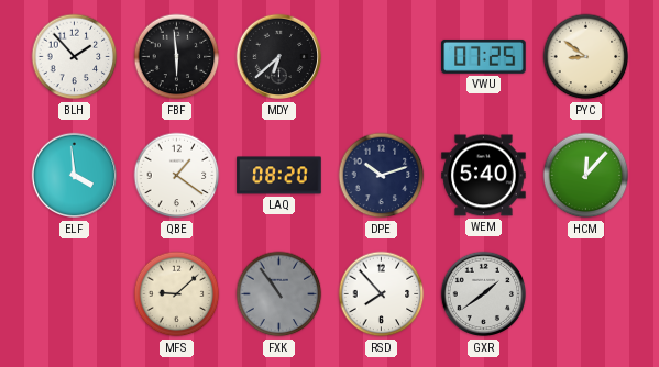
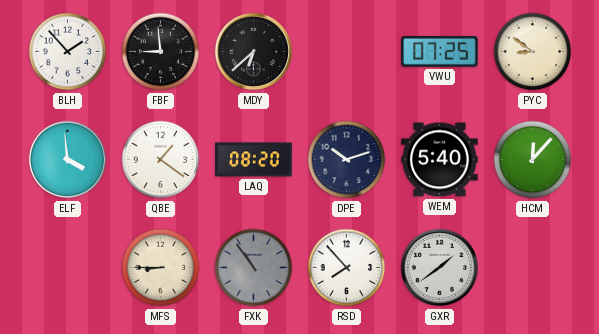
FBF: 5:59 -> 8:59 (161, 52)
MFS: 9:08 -> 8:45 (161, 268)
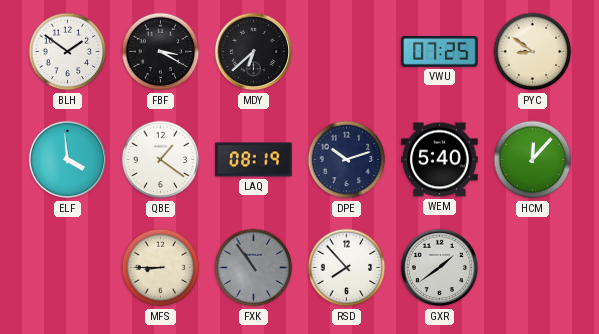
BLH: 1:53 -> 1:51 (68, 52)
FBF: 8:59 -> 3:20 (161, 52)
LAQ: 08:20 -> 08:19 (254, 160)
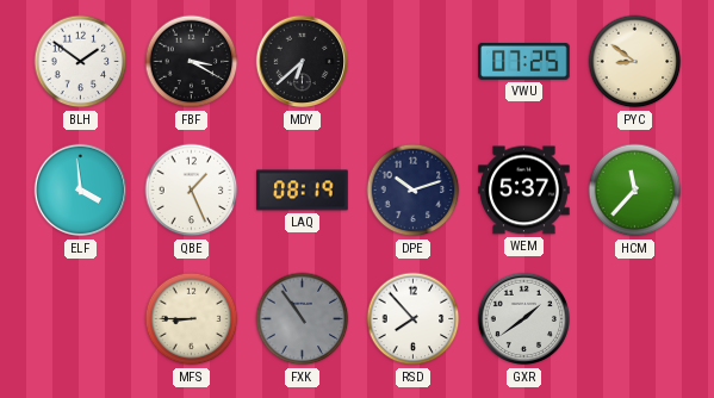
QBE: 1:21 -> 1:26 (192, 191)
WEM: 5:40 -> 5:37 (524, 191)
HCM: 12:07 -> 11:37 (635, 191)
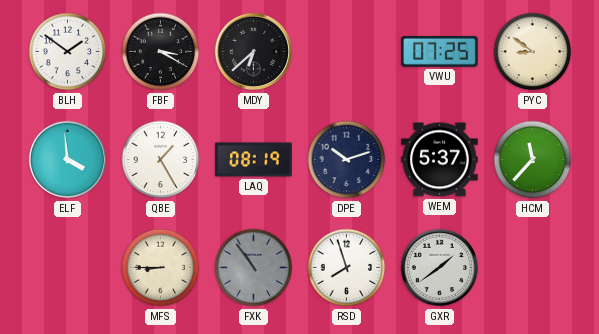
QBE: 1:26 -> 1:25 (161, 160)
RSD: 7:53 -> 7:57 (347, 268)
